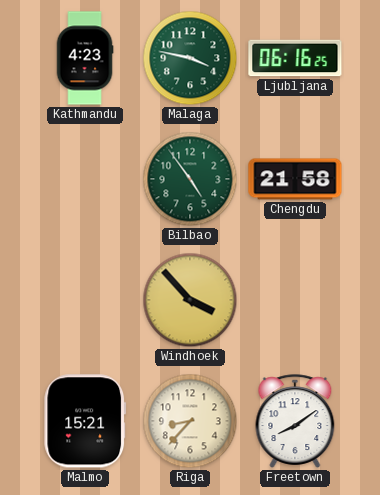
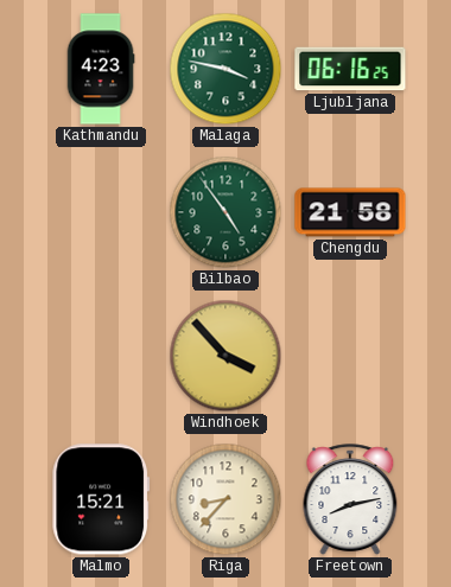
Freetown: 8:09 -> 8:13 (350, 499)
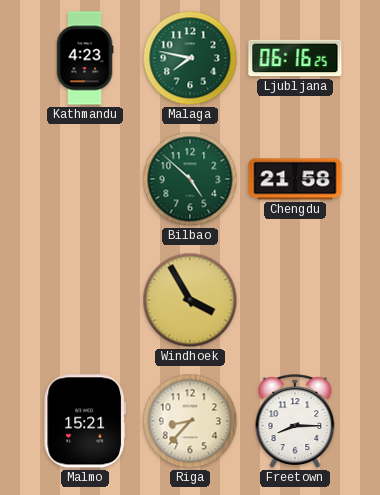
Malaga: 3:47 -> 7:47 (190, 58)
Bilbao: 4:54 -> 4:52 (190, 179)
Windhoek: 3:53 -> 3:55 (190, 300)
Freetown: 8:13 -> 8:15 (295, 421)
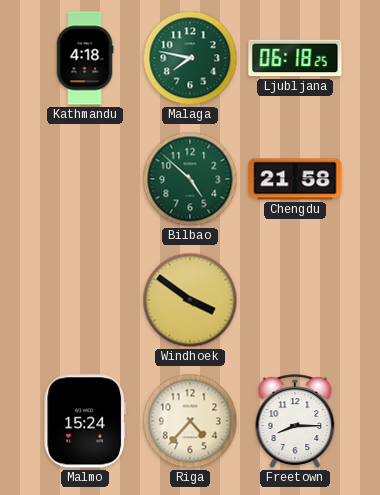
Kathmandu: 4:23 -> 4:18 (85, 58)
Ljubljana: 06:16 -> 06:18 (295, 58)
Windhoek: 3:55 -> 3:51 (190, 300)
Malmo: 15:21 -> 15:24 (85, 421)
Riga: 8:37 -> 4:37 (190, 421)
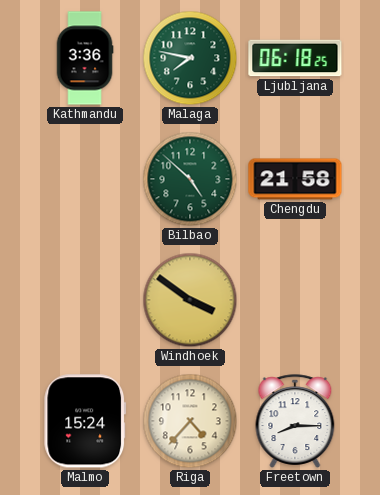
Kathmandu: 4:18 -> 3:36 (85, 58)
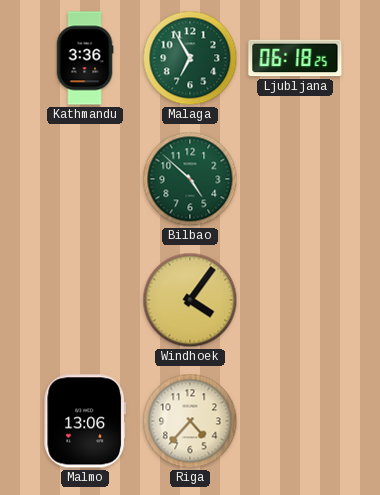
Malaga: 7:47 -> 6:55 (190, 58)
Chengdu: 21:58 -> none (295, 179)
Windhoek: 3:51 -> 4:06 (190, 300)
Malmo: 15:24 -> 13:06 (85, 421)
Freetown: 8:15 -> none (295, 421)
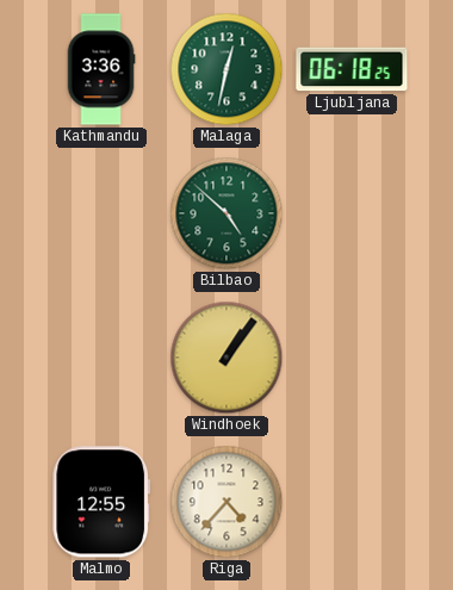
Malaga: 6:55 -> 12:32 (226, 69)
Windhoek: 4:06 -> 1:06 (226, 358)
Malmo: 13:06 -> 12:55 (101, 502)
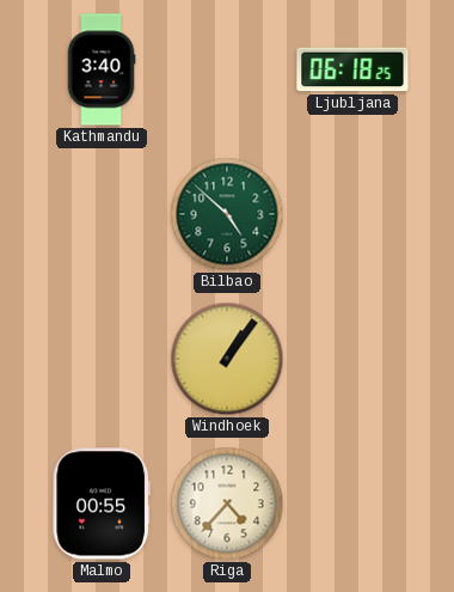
Kathmandu: 3:36 -> 3:40 (102, 69)
Malaga: 12:32 -> none (226, 69)
Malmo: 12:55 -> 00:55 (102, 503)
